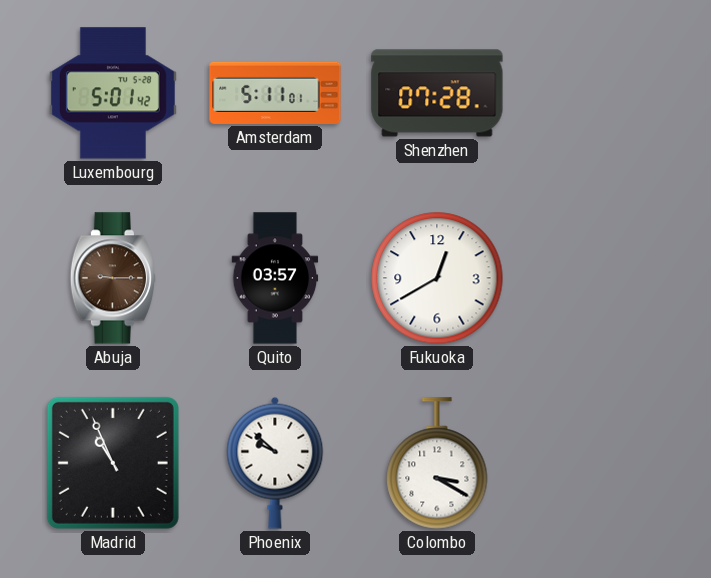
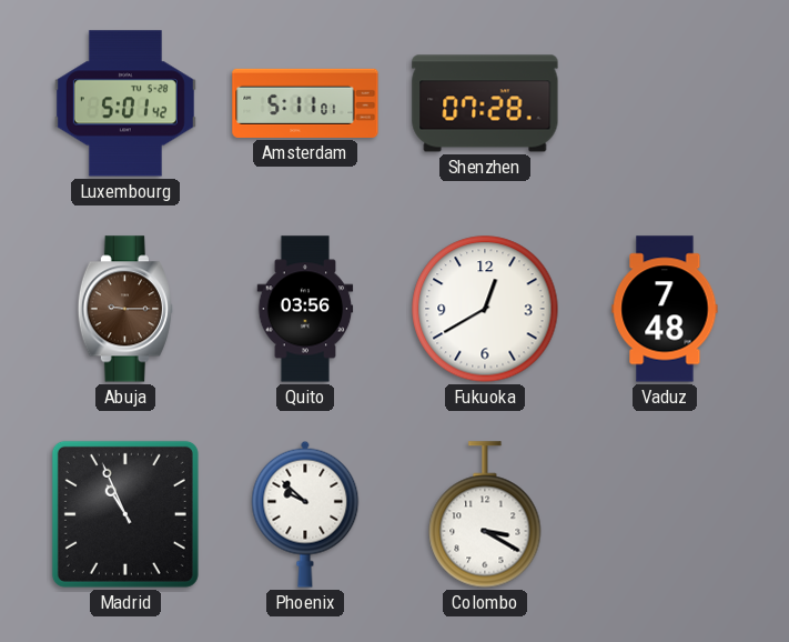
Quito: 03:57 -> 03:56 (305, 309)
Vaduz: none -> 7:48 (665, 309)
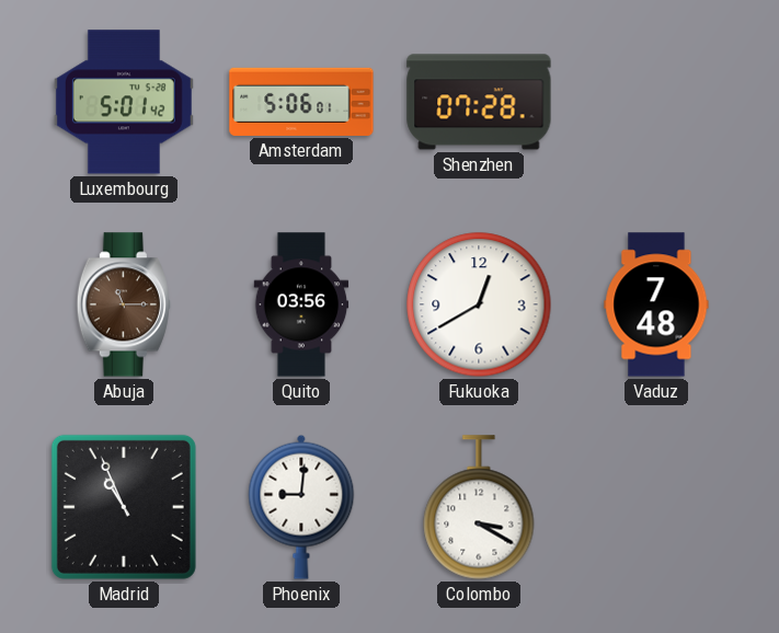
Amsterdam: 5:11 -> 5:06 (301, 102)
Abuja: 9:15 -> 11:15 (124, 304)
Phoenix: 9:52 -> 9:01 (301, 507)
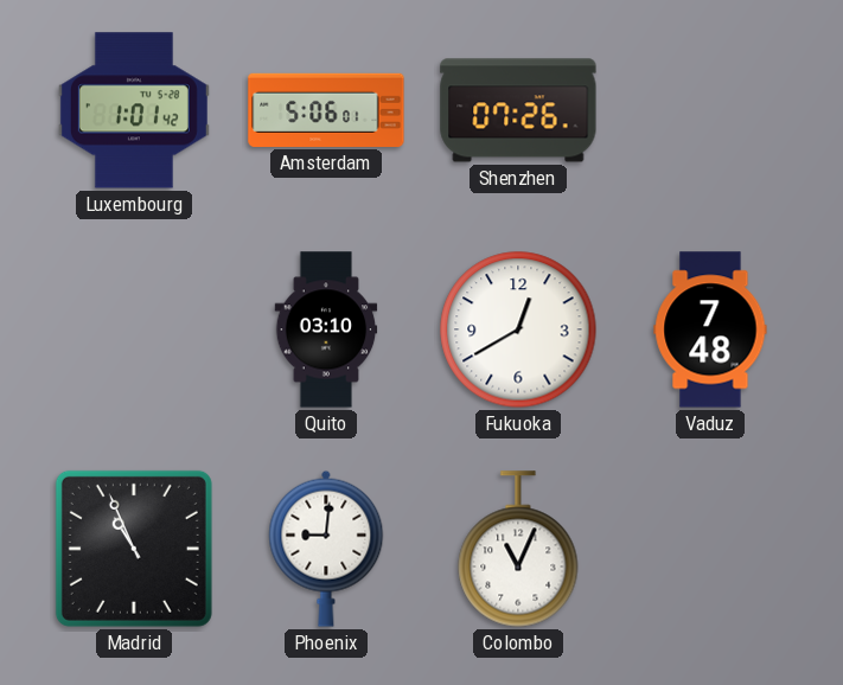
Luxembourg: 5:01 -> 1:01 (134, 110)
Shenzhen: 07:28 -> 07:26 (518, 110)
Abuja: 11:15 -> none (124, 304)
Quito: 03:56 -> 03:10 (326, 329)
Colombo: 3:20 -> 11:04 (518, 549)
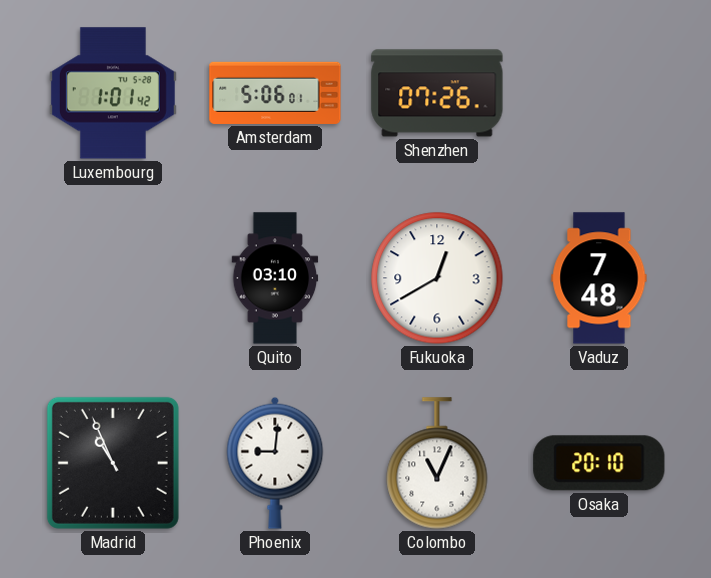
Osaka: none -> 20:10 (599, 463)
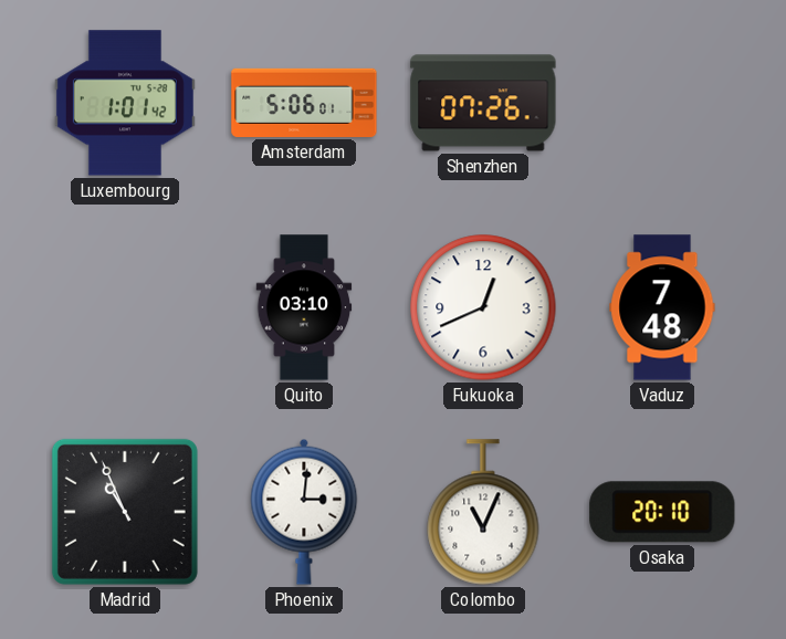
Fukuoka: 12:40 -> 12:41 (483, 307)
Phoenix: 9:01 -> 3:01 (304, 512)
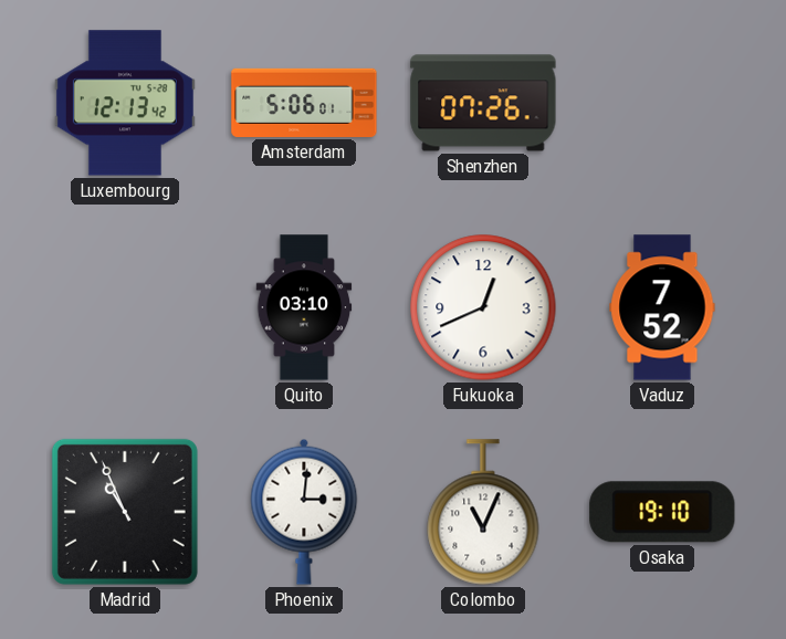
Luxembourg: 1:01 -> 12:13 (125, 103)
Vaduz: 7:48 -> 7:52 (662, 307)
Osaka: 20:10 -> 19:10 (662, 512)
